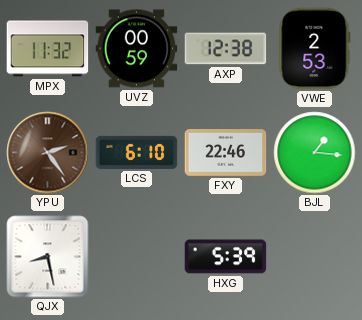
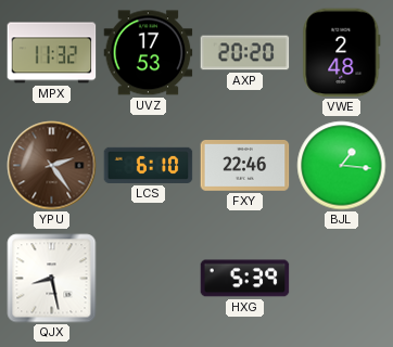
UVZ: 00:59 -> 17:53 (149, 53)
AXP: 12:38 -> 20:20 (245, 53)
VWE: 2:53 -> 2:48 (342, 53)
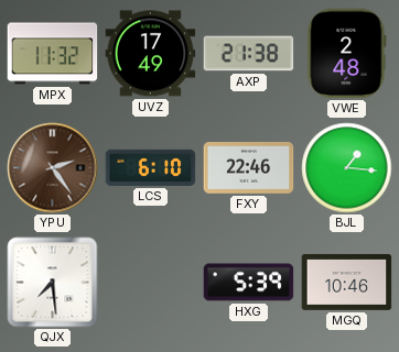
UVZ: 17:53 -> 17:49 (151, 54)
AXP: 20:20 -> 21:38 (249, 54)
QJX: 8:28 -> 7:29 (53, 283)
MGQ: none -> 10:46 (347, 282)
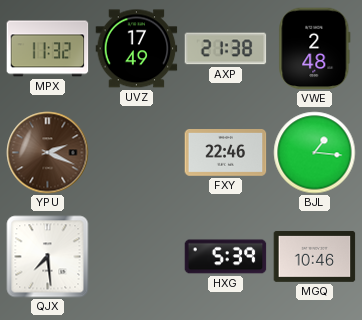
YPU: 2:24 -> 2:19 (48, 153)
LCS: 6:10 -> none (151, 167)
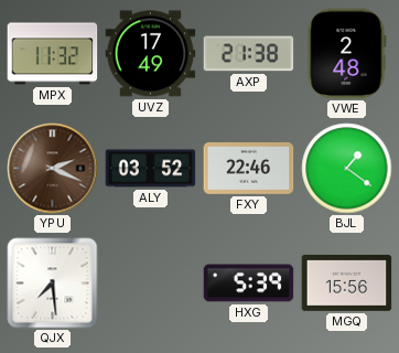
ALY: none -> 03:52 (151, 169)
BJL: 1:16 -> 1:21 (347, 169)
MGQ: 10:46 -> 15:56 (347, 282)
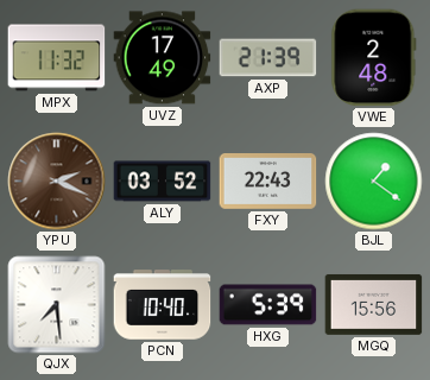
AXP: 21:38 -> 21:39 (268, 58)
FXY: 22:46 -> 22:43 (268, 182)
PCN: none -> 10:40 (163, 305)
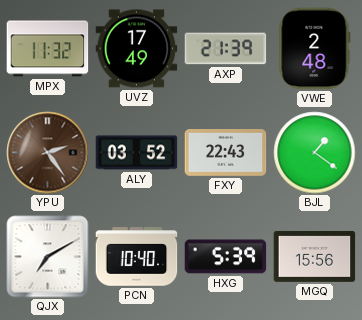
YPU: 2:19 -> 2:24 (48, 153)
QJX: 7:29 -> 7:10 (48, 257)
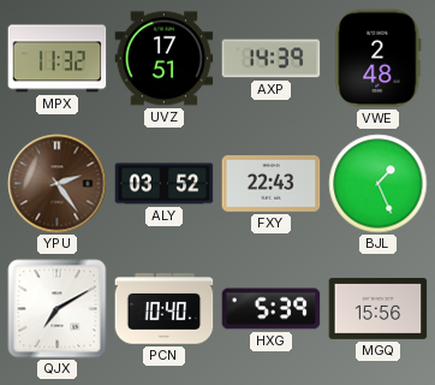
UVZ: 17:49 -> 17:51 (165, 59)
AXP: 21:39 -> 14:39 (272, 59)
BJL: 1:21 -> 1:26 (379, 184)
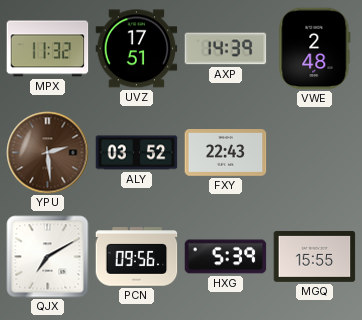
YPU: 2:24 -> 2:29 (48, 153)
BJL: 1:26 -> none (379, 184)
PCN: 10:40 -> 09:56 (137, 257)
MGQ: 15:56 -> 15:55 (315, 256)
